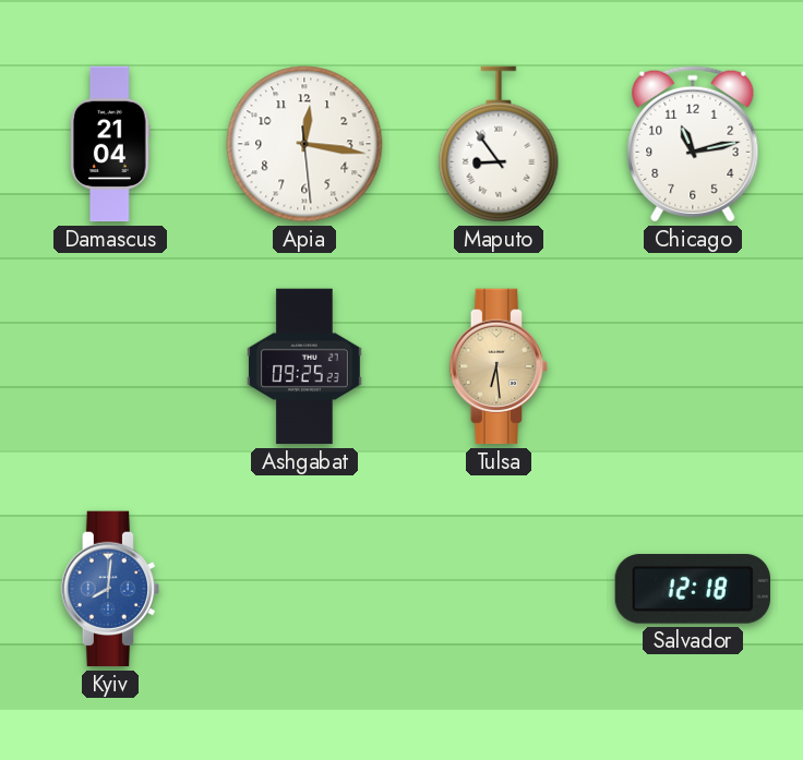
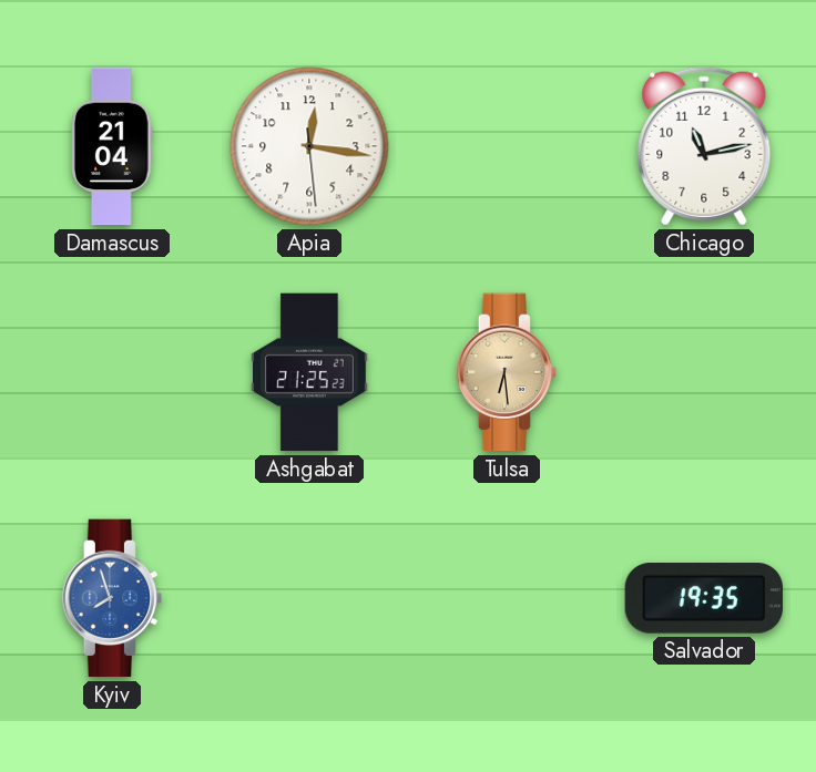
Maputo: 8:54 -> none (499, 144)
Ashgabat: 09:25 -> 21:25 (309, 372)
Kyiv: 8:01 -> 7:57 (112, 598)
Salvador: 12:18 -> 19:35 (703, 598)
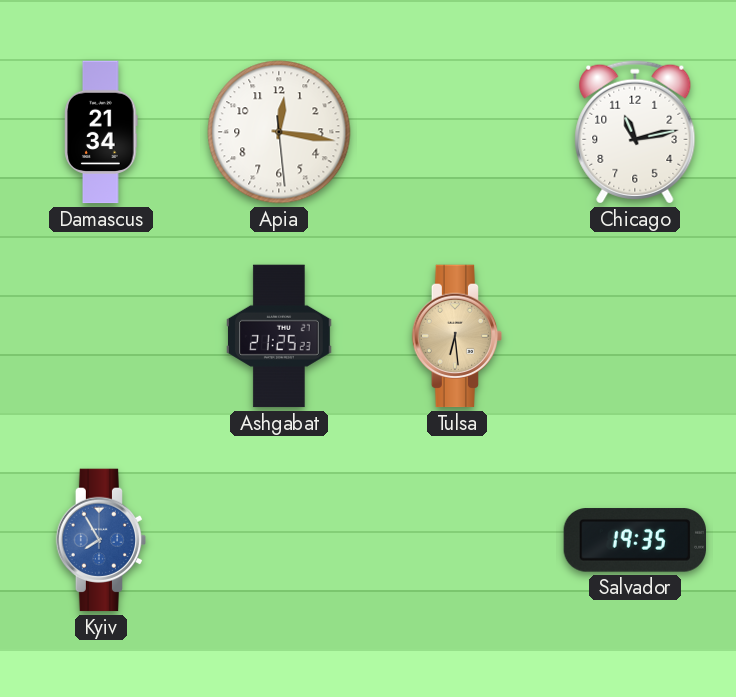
Damascus: 21:04 -> 21:34 (101, 132)
Kyiv: 7:57 -> 7:55 (101, 540)
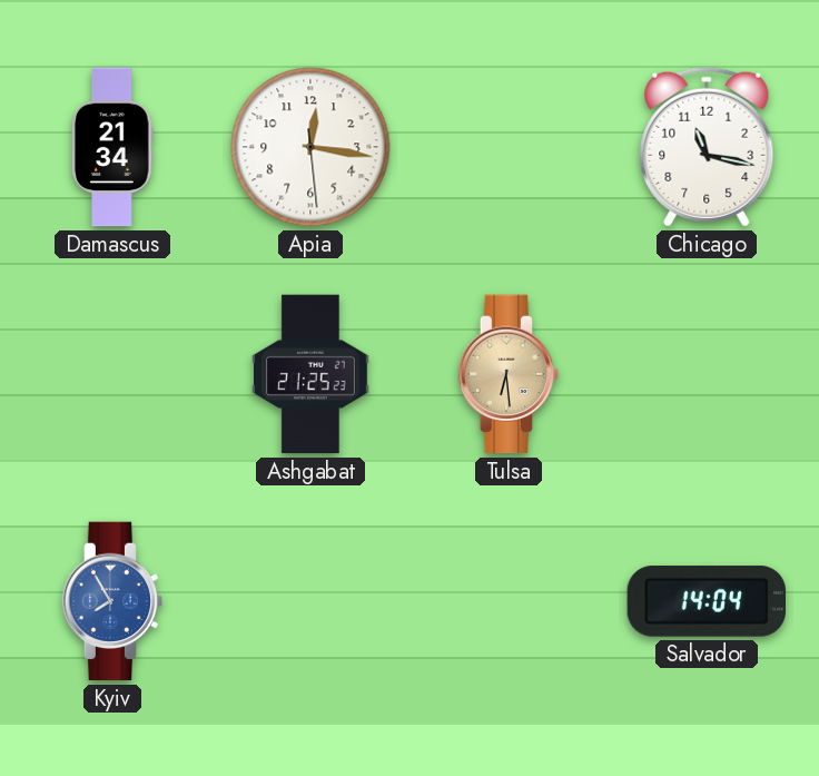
Chicago: 11:13 -> 11:17 (707, 147)
Salvador: 19:35 -> 14:04 (705, 601)
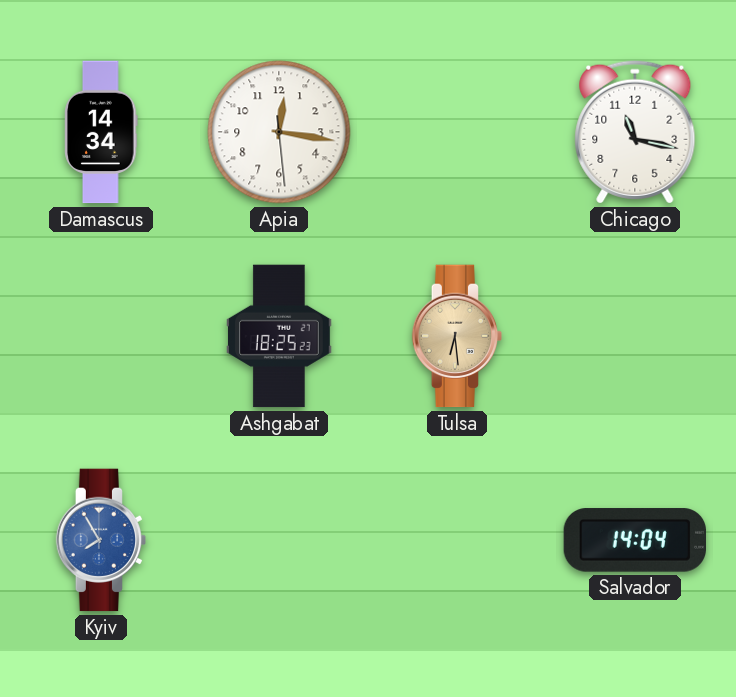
Damascus: 21:34 -> 14:34 (101, 132)
Ashgabat: 21:25 -> 18:25 (279, 336)
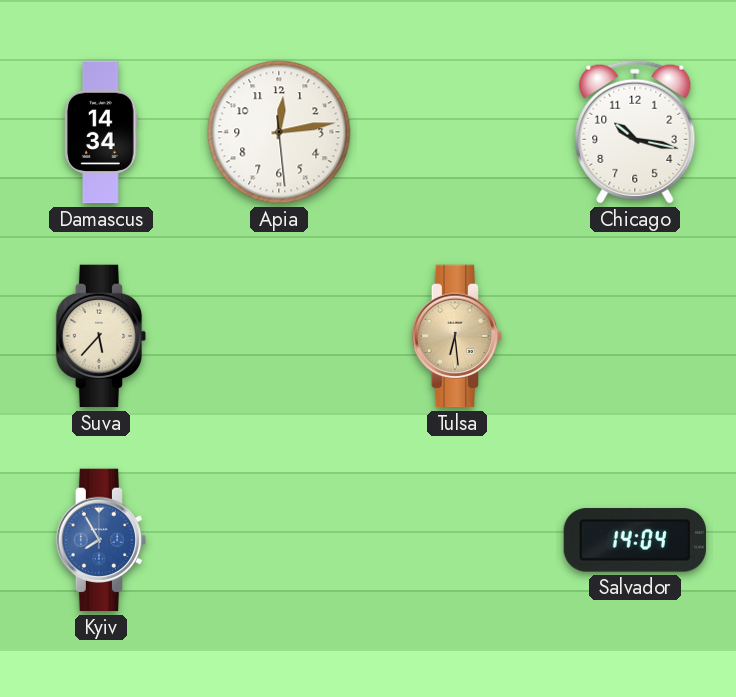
Apia: 12:16 -> 12:13 (279, 132)
Chicago: 11:17 -> 10:17 (635, 132)
Suva: none -> 5:37 (101, 336)
Ashgabat: 18:25 -> none (279, 336)
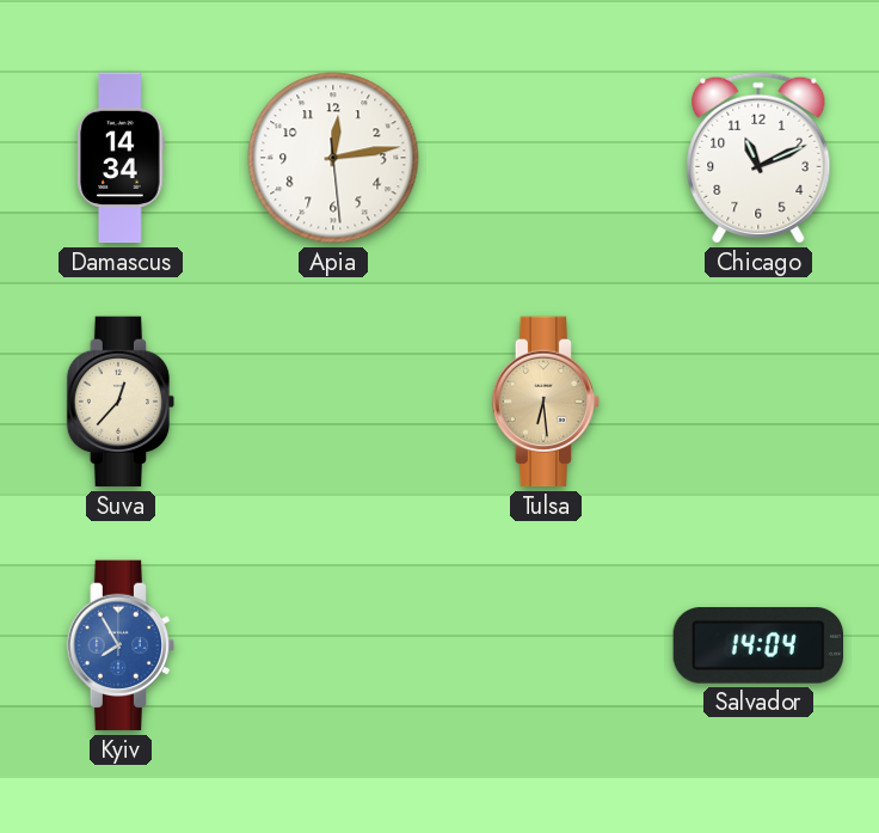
Chicago: 10:17 -> 11:11 (758, 158)
Suva: 5:37 -> 12:37 (121, 402)
